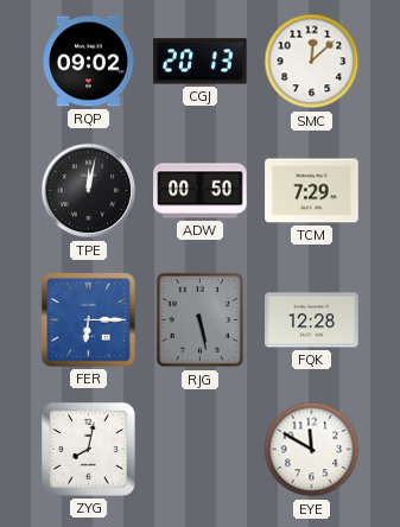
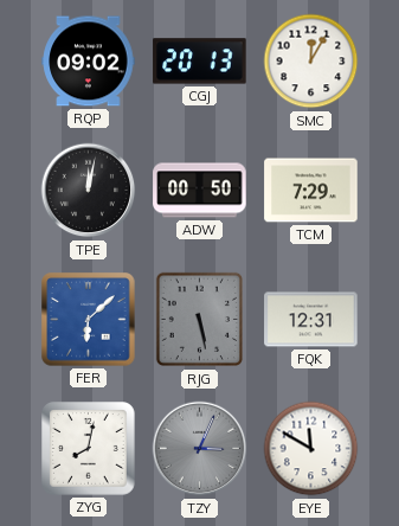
SMC: 12:08 -> 12:05 (311, 62)
FER: 6:15 -> 6:08 (89, 320)
FQK: 12:28 -> 12:31 (311, 320)
TZY: none -> 3:04 (200, 449)
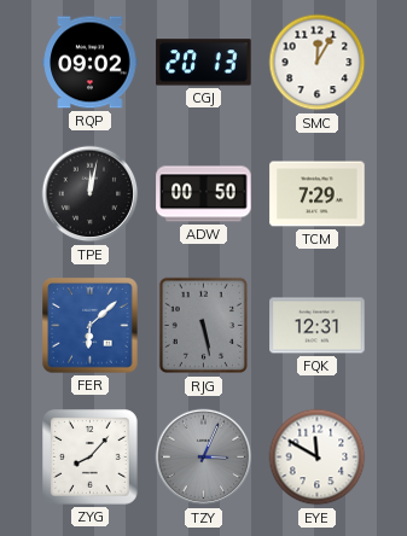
ZYG: 8:02 -> 8:07 (91, 458)
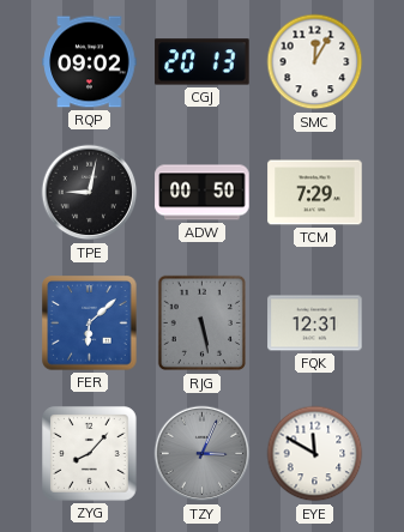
TPE: 12:02 -> 9:02 (90, 193)
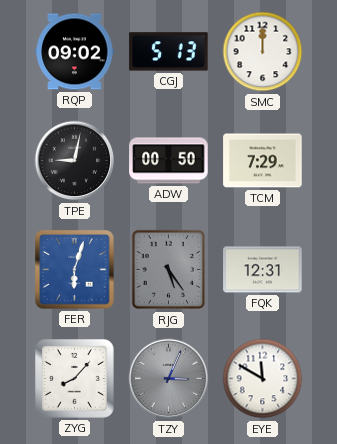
CGJ: 20:13 -> 5:13 (169, 52)
SMC: 12:05 -> 12:00 (263, 52)
FER: 6:08 -> 6:03 (75, 270)
RJG: 5:28 -> 5:24 (168, 270)
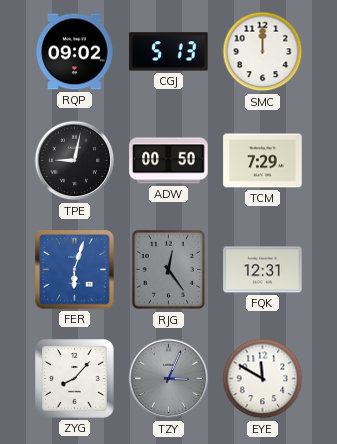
RJG: 5:24 -> 12:24 (168, 270)
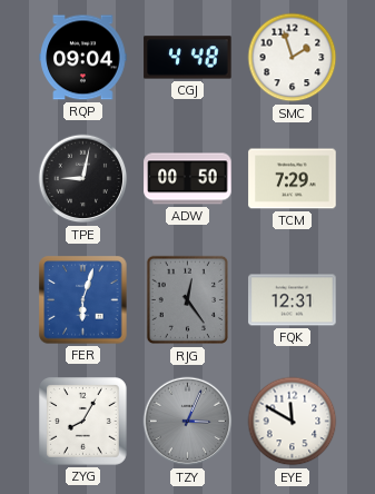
RQP: 09:02 -> 09:04 (83, 58)
CGJ: 5:13 -> 4:48 (188, 58)
SMC: 12:00 -> 1:57 (293, 58)
ZYG: 8:07 -> 8:05 (83, 422)
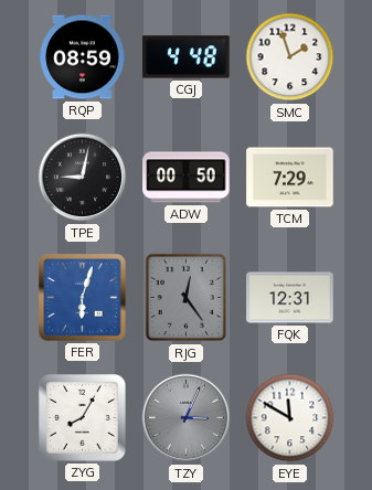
RQP: 09:04 -> 08:59 (83, 57)
